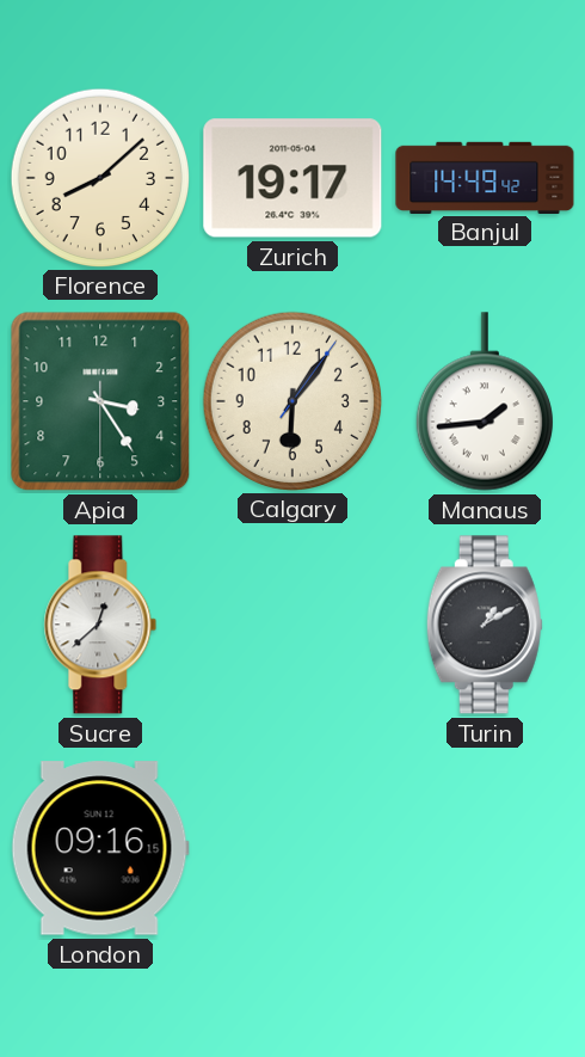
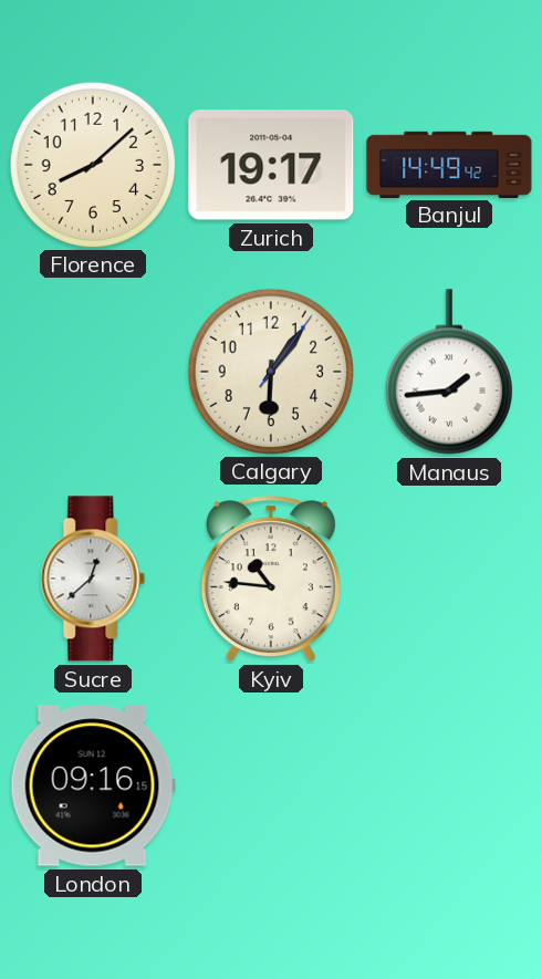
Apia: 3:24 -> none (100, 401)
Kyiv: none -> 10:46 (271, 580)
Turin: 1:10 -> none (485, 625)
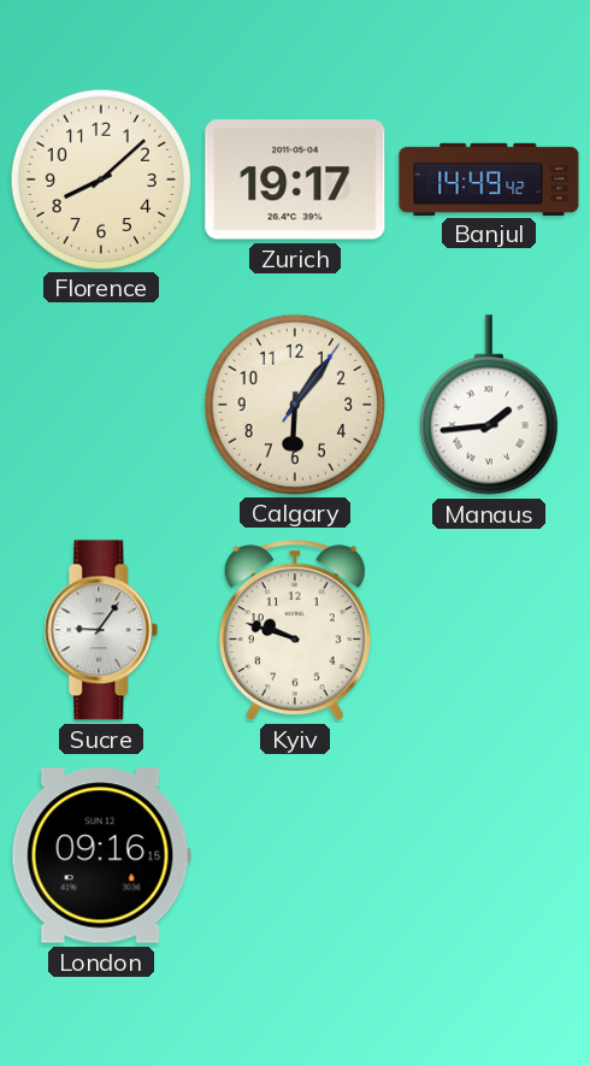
Sucre: 12:38 -> 9:06 (101, 630)
Kyiv: 10:46 -> 9:48 (295, 631)
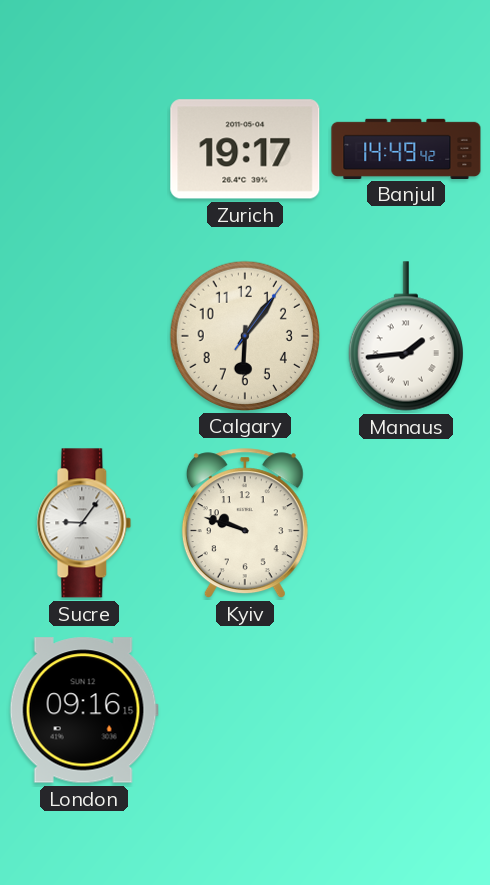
Florence: 8:08 -> none (100, 178)
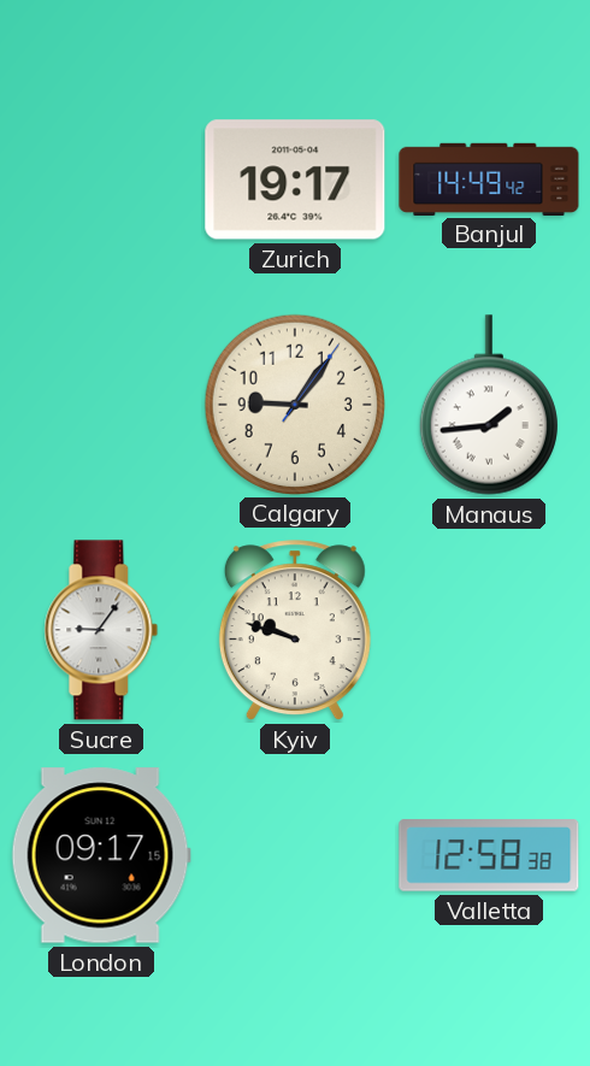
Calgary: 6:06 -> 9:06 (294, 404)
London: 09:16 -> 09:17 (101, 855)
Valletta: none -> 12:58 (489, 855)
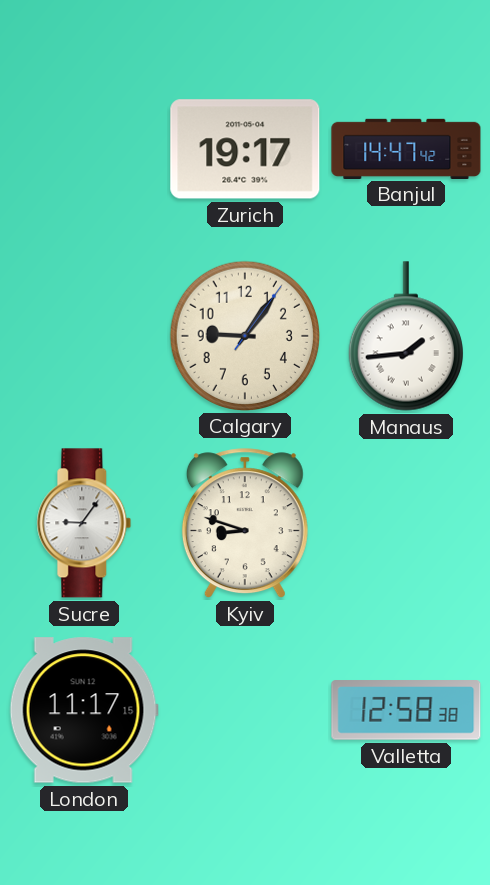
Banjul: 14:49 -> 14:47 (406, 148)
Kyiv: 9:48 -> 8:48 (245, 524)
London: 09:17 -> 11:17 (84, 710)
